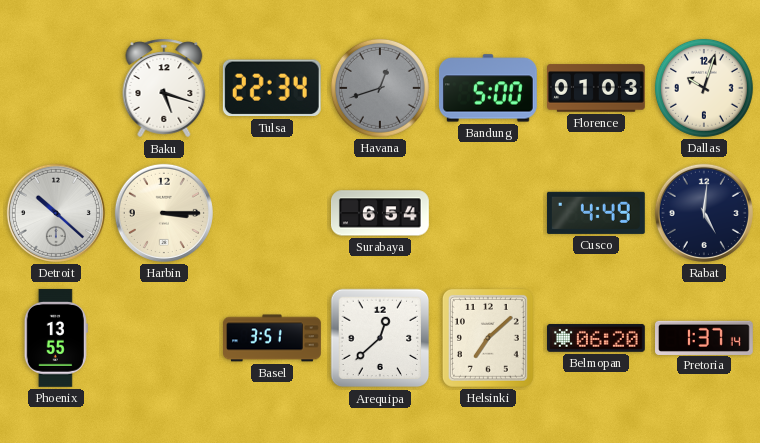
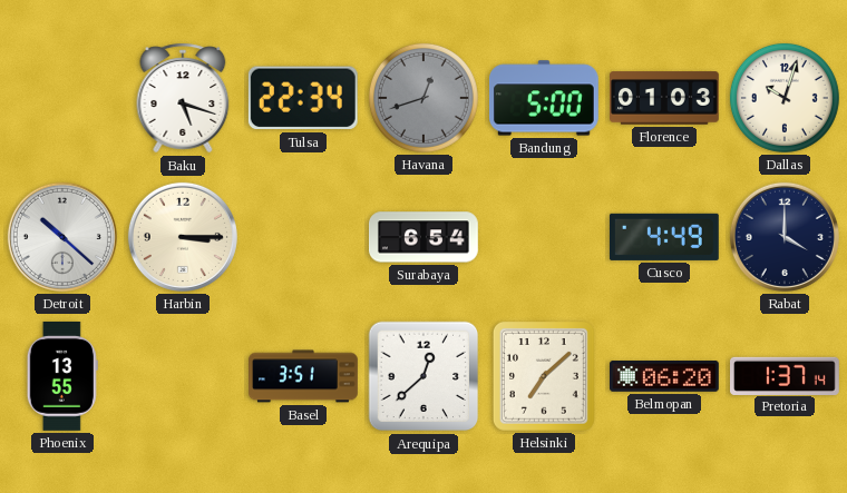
Rabat: 5:01 -> 4:00 (785, 237)
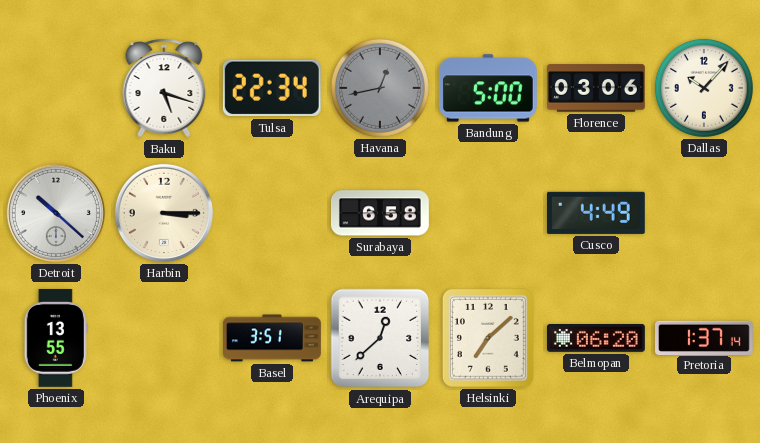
Havana: 12:42 -> 12:43 (380, 88)
Florence: 01:03 -> 03:06 (597, 88)
Dallas: 10:03 -> 10:07 (704, 88)
Surabaya: 6:54 -> 6:58 (381, 213)
Rabat: 4:00 -> none (785, 237)
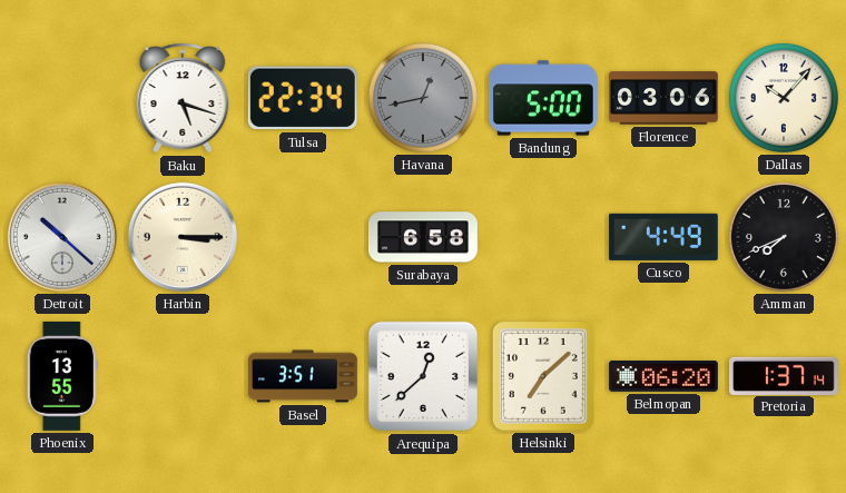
Amman: none -> 7:41 (784, 237)
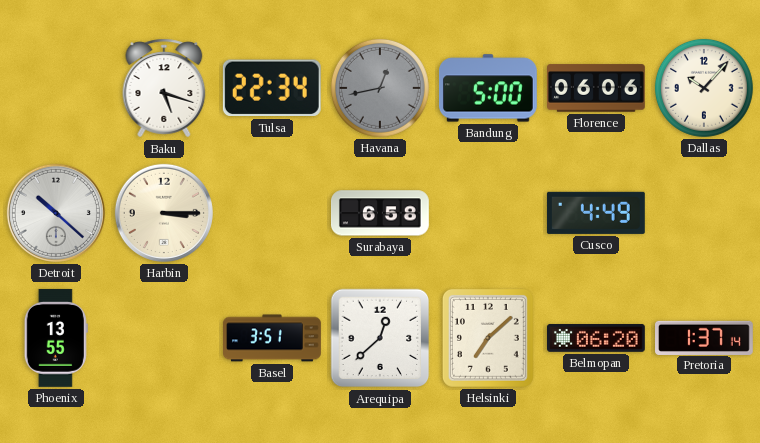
Florence: 03:06 -> 06:06 (597, 88)
Amman: 7:41 -> none (784, 237)
